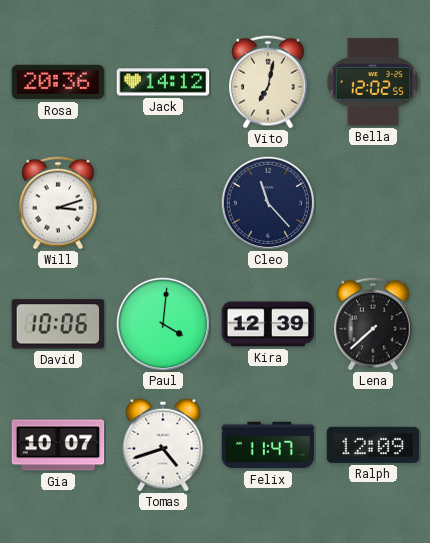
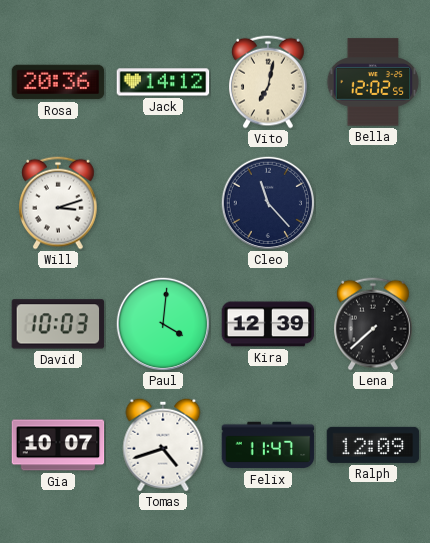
David: 10:06 -> 10:03 (58, 324)
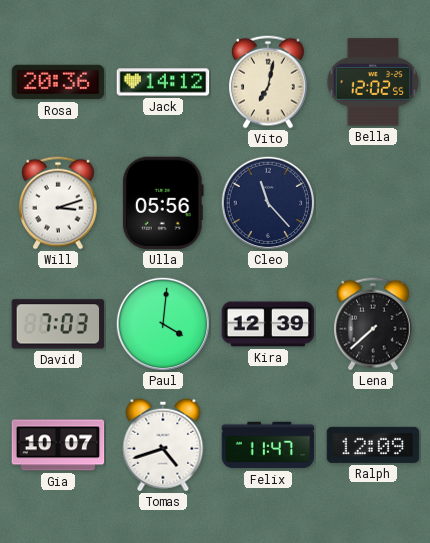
Ulla: none -> 05:56 (163, 203)
David: 10:03 -> 7:03 (58, 324)
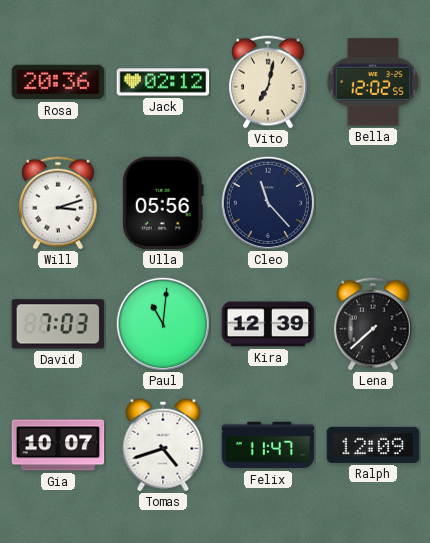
Jack: 14:12 -> 02:12 (163, 82)
Paul: 4:01 -> 11:01 (162, 323)
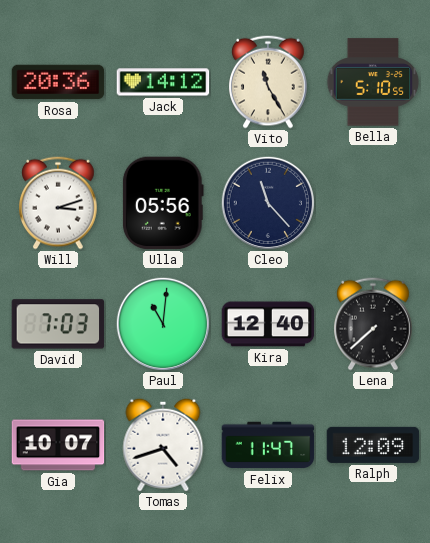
Jack: 02:12 -> 14:12 (163, 82)
Vito: 7:02 -> 11:25 (269, 82)
Bella: 12:02 -> 5:10 (373, 82)
Kira: 12:39 -> 12:40 (268, 324)
